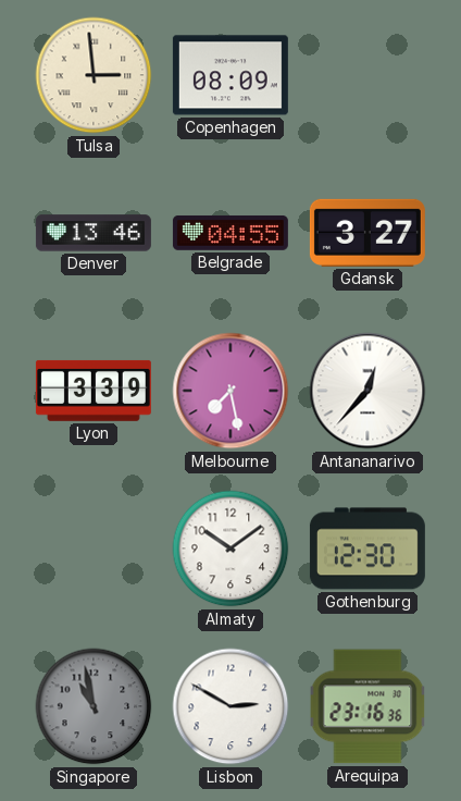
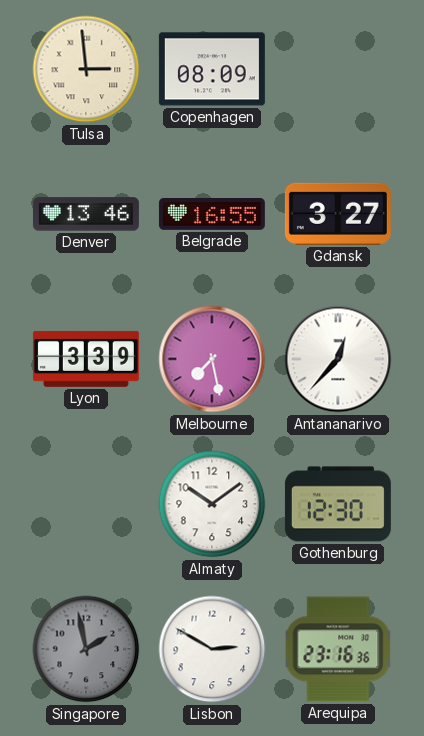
Belgrade: 04:55 -> 16:55 (212, 214)
Singapore: 10:58 -> 1:58 (86, 649)
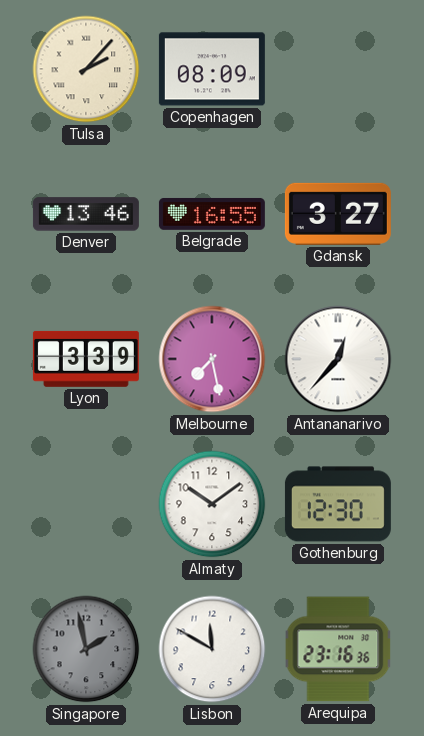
Tulsa: 2:59 -> 2:07 (86, 69)
Lisbon: 2:50 -> 11:50 (212, 649)
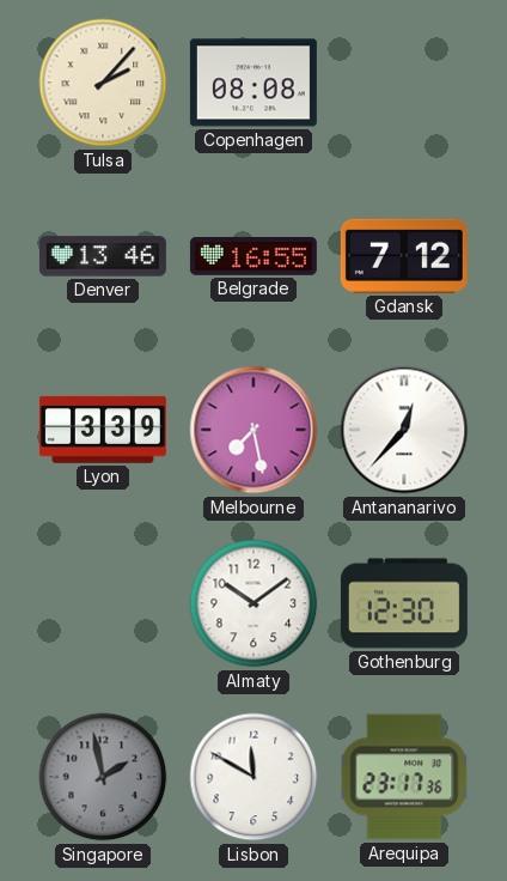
Copenhagen: 08:09 -> 08:08 (253, 83)
Gdansk: 3:27 -> 7:12 (404, 256)
Arequipa: 23:16 -> 23:17 (404, 777)
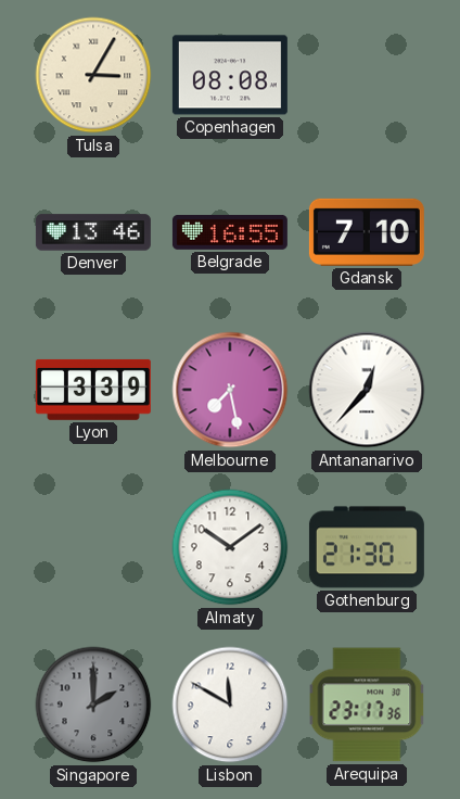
Tulsa: 2:07 -> 3:05 (93, 75)
Gdansk: 7:12 -> 7:10 (367, 232)
Gothenburg: 12:30 -> 21:30 (367, 547)
Singapore: 1:58 -> 2:00 (93, 705)
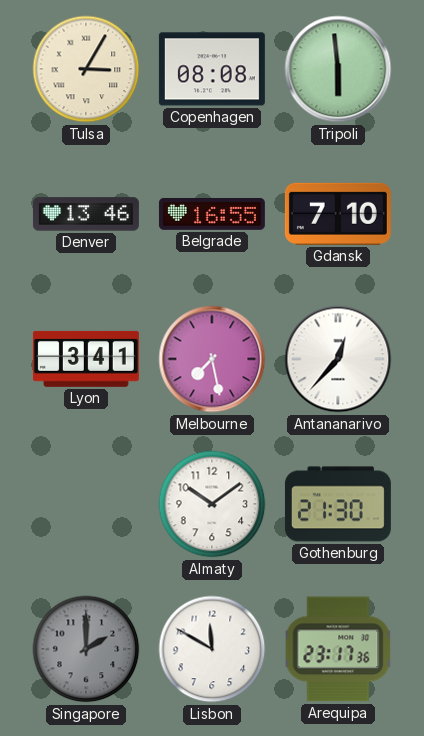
Tripoli: none -> 5:59 (338, 69)
Lyon: 3:39 -> 3:41 (86, 359)
